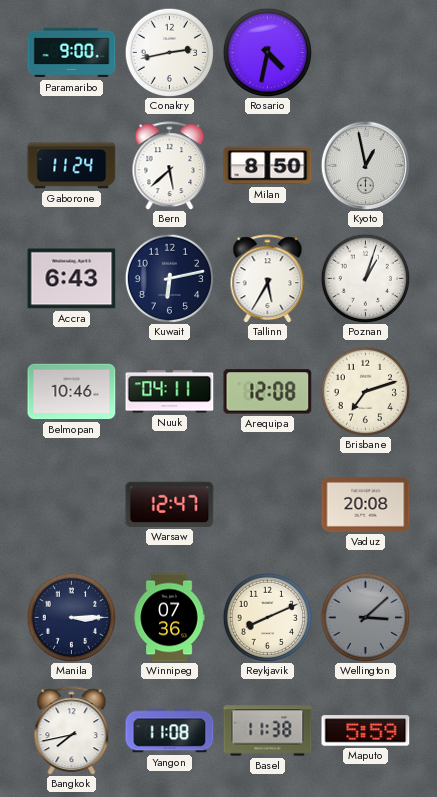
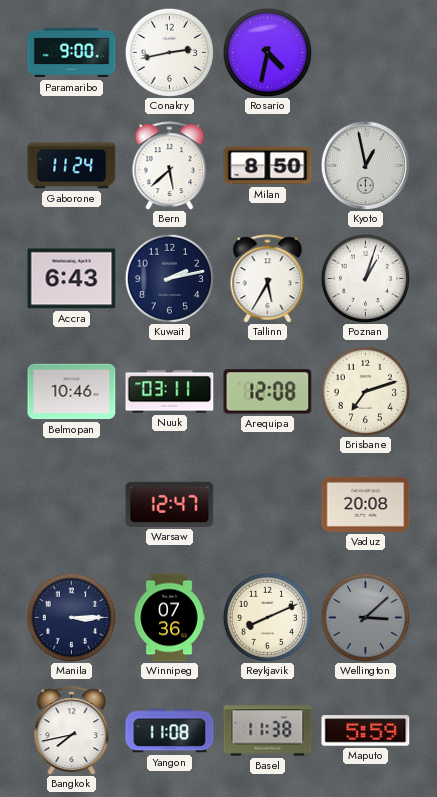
Kuwait: 6:13 -> 2:13 (169, 278)
Nuuk: 04:11 -> 03:11 (170, 392)
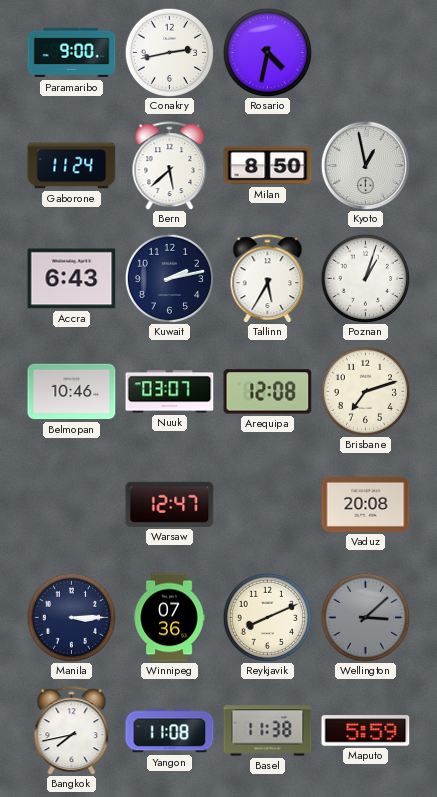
Nuuk: 03:11 -> 03:07 (170, 392)
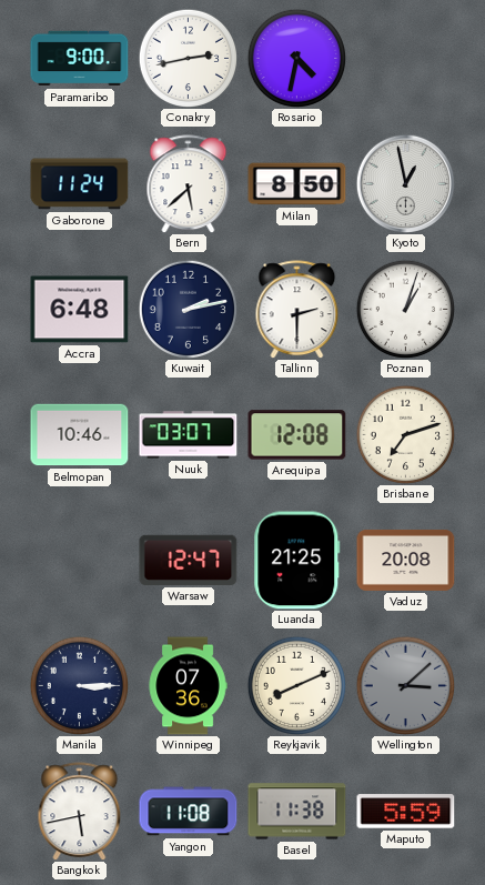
Accra: 6:43 -> 6:48 (80, 310)
Tallinn: 5:35 -> 2:30 (297, 310)
Luanda: none -> 21:25 (297, 561)
Bangkok: 7:43 -> 5:43 (80, 812)
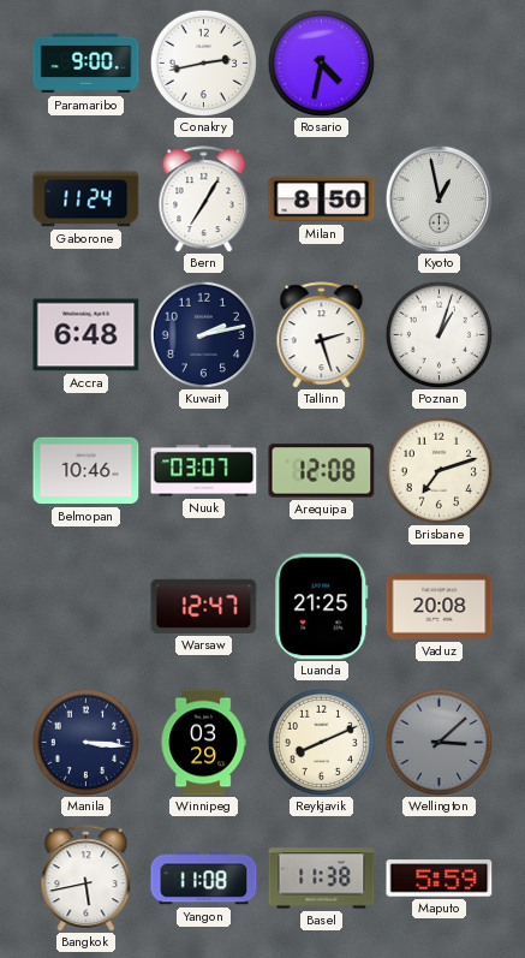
Bern: 5:38 -> 7:05 (204, 200)
Tallinn: 2:30 -> 2:27 (322, 335)
Manila: 3:15 -> 3:16 (85, 742)
Winnipeg: 07:36 -> 03:29 (203, 743)
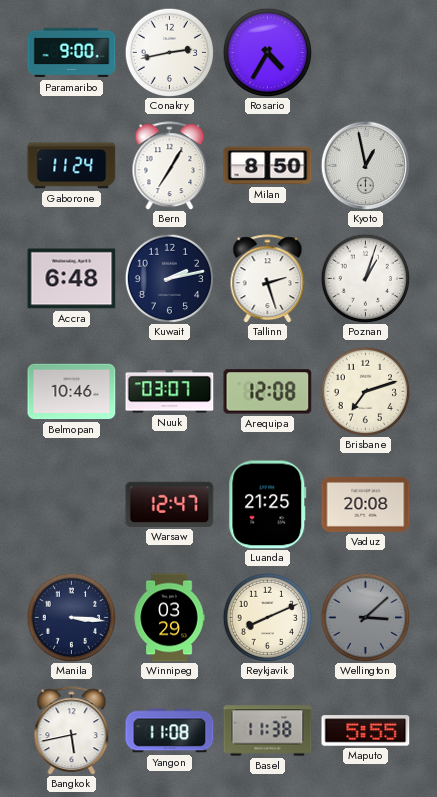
Rosario: 4:32 -> 4:35 (267, 52)
Maputo: 5:59 -> 5:55 (366, 731)
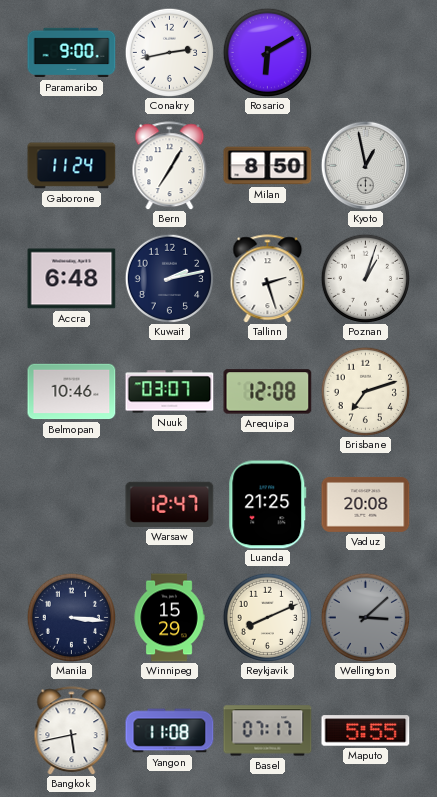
Rosario: 4:35 -> 6:10 (267, 52)
Winnipeg: 03:29 -> 15:29 (169, 618)
Basel: 11:38 -> 07:17 (268, 731)
